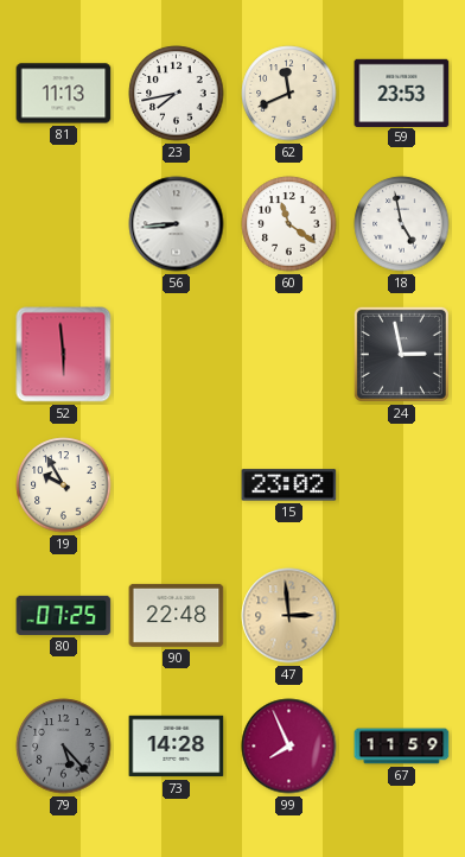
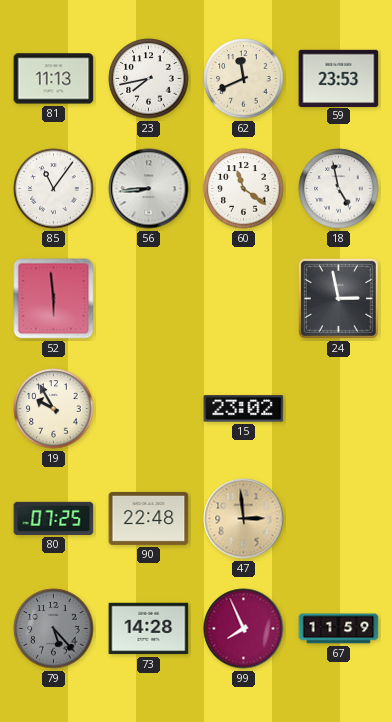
85: none -> 11:06 (54, 189)
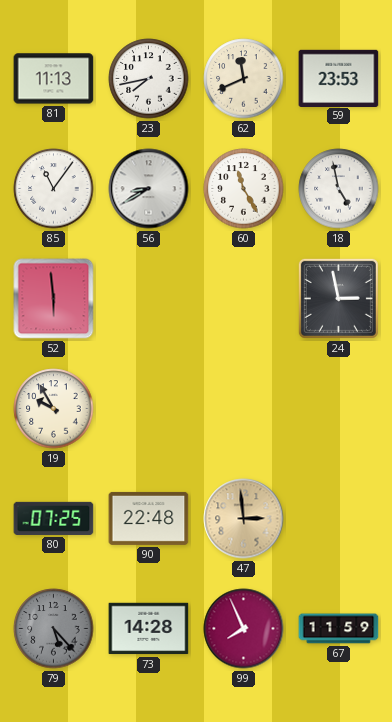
56: 8:44 -> 8:40 (149, 189)
60: 11:21 -> 11:25 (244, 189)
15: 23:02 -> none (244, 409)
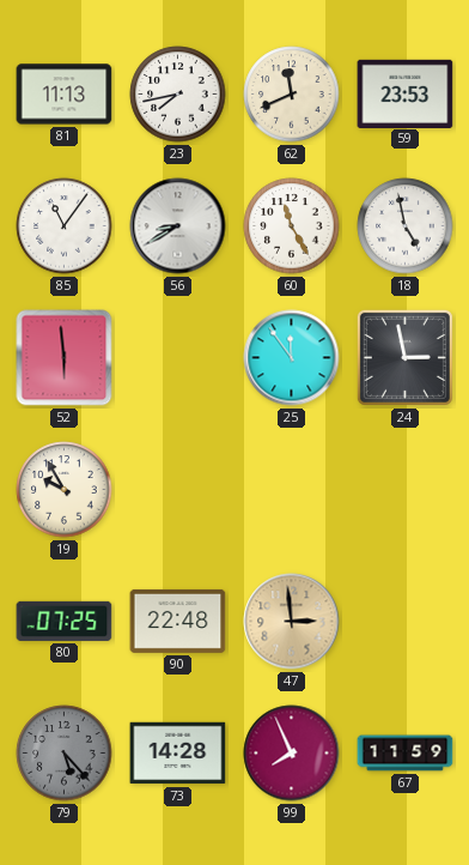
25: none -> 11:54 (292, 358)
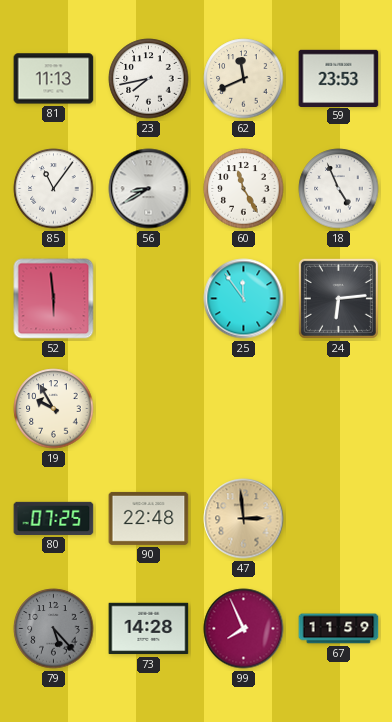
18: 4:58 -> 4:56 (339, 189)
24: 2:58 -> 6:14 (338, 298)
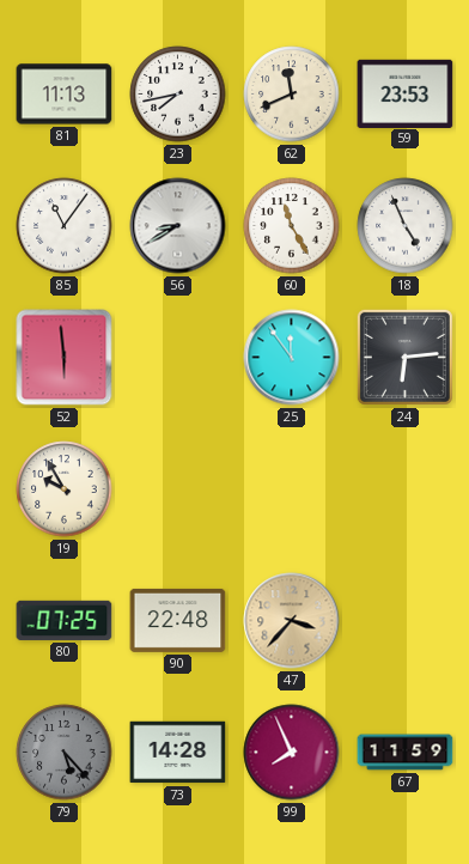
47: 2:59 -> 3:37 (292, 621)
